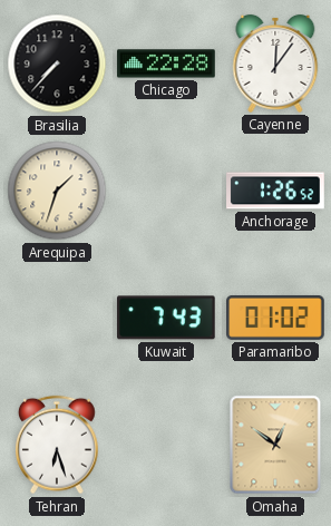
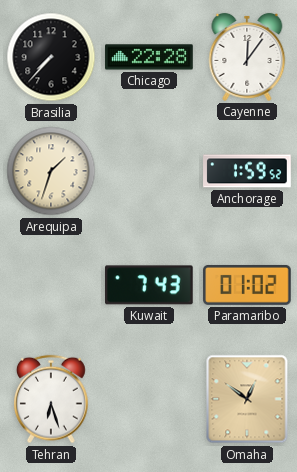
Anchorage: 1:26 -> 1:59 (247, 171)
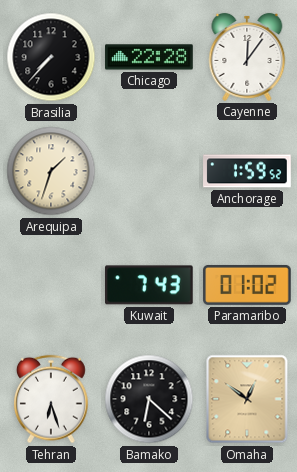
Bamako: none -> 6:22 (149, 399)
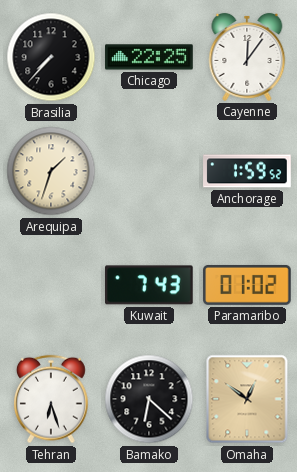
Chicago: 22:28 -> 22:25 (149, 57)
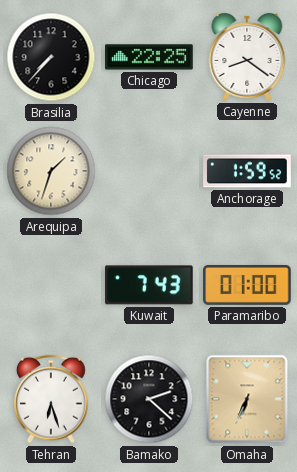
Cayenne: 12:06 -> 8:21 (247, 57)
Paramaribo: 01:02 -> 01:00 (247, 285)
Bamako: 6:22 -> 2:22 (149, 399)
Omaha: 12:51 -> 6:34 (247, 399)
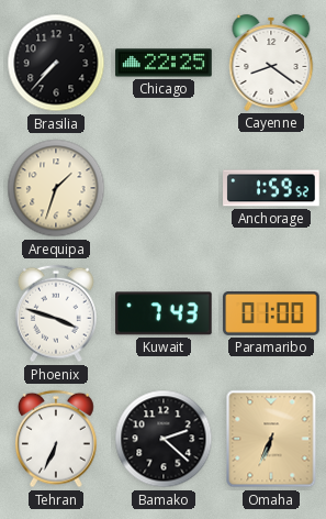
Phoenix: none -> 3:48 (56, 313)
Tehran: 6:27 -> 6:34 (56, 439)
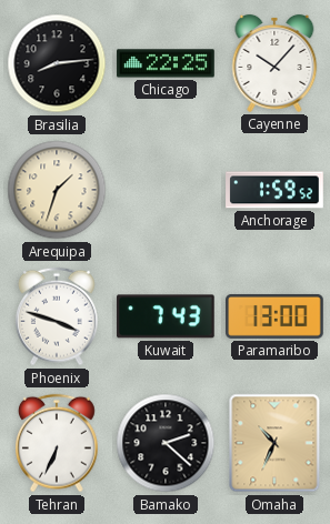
Brasilia: 7:37 -> 8:14 (57, 63)
Cayenne: 8:21 -> 10:07 (274, 63)
Paramaribo: 01:00 -> 13:00 (274, 316)
Omaha: 6:34 -> 10:34 (274, 443)
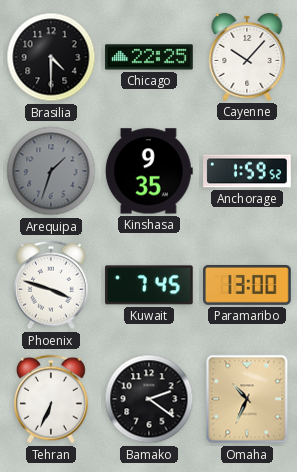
Brasilia: 8:14 -> 4:30 (51, 57)
Arequipa dial: cream -> grey (51, 171)
Kinshasa: none -> 9:35 (149, 171)
Kuwait: 7:43 -> 7:45 (150, 285)
Bamako: 2:22 -> 2:21 (149, 399)
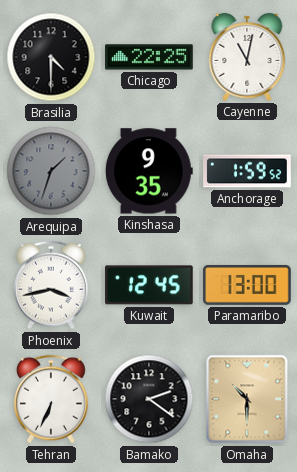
Cayenne: 10:07 -> 11:02 (247, 57)
Phoenix: 3:48 -> 3:43 (51, 285)
Kuwait: 7:45 -> 12:45 (150, 285)
Omaha: 10:34 -> 10:30 (247, 399)
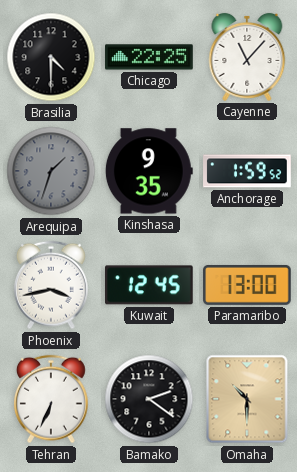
Cayenne: 11:02 -> 11:07 (247, 57)
